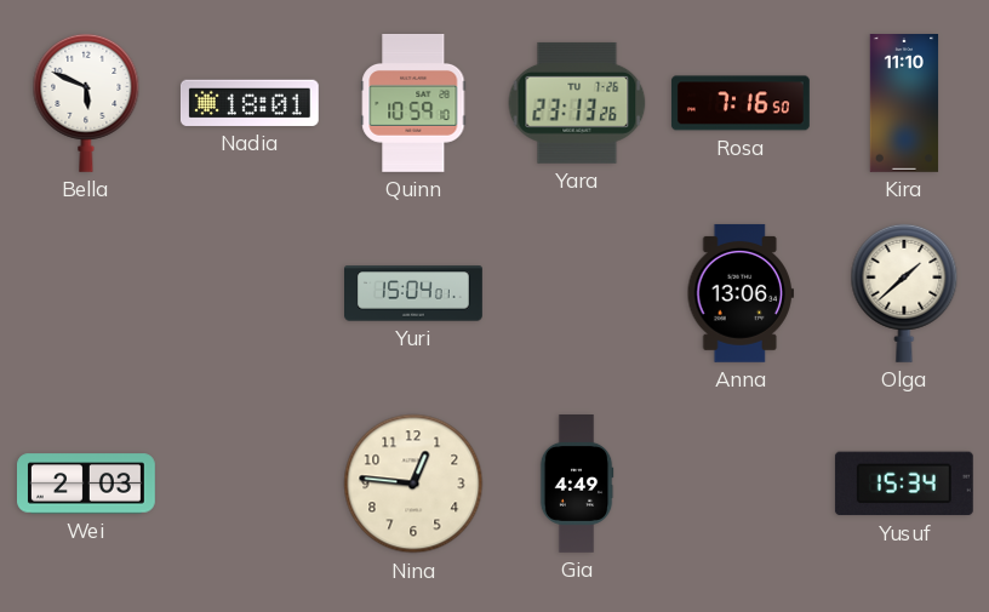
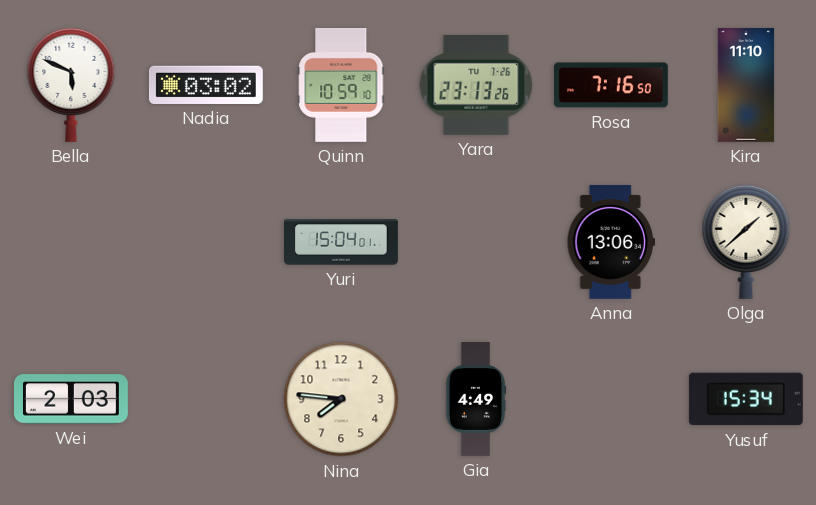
Nadia: 18:01 -> 03:02 (206, 85)
Nina: 12:46 -> 7:46 (341, 399)
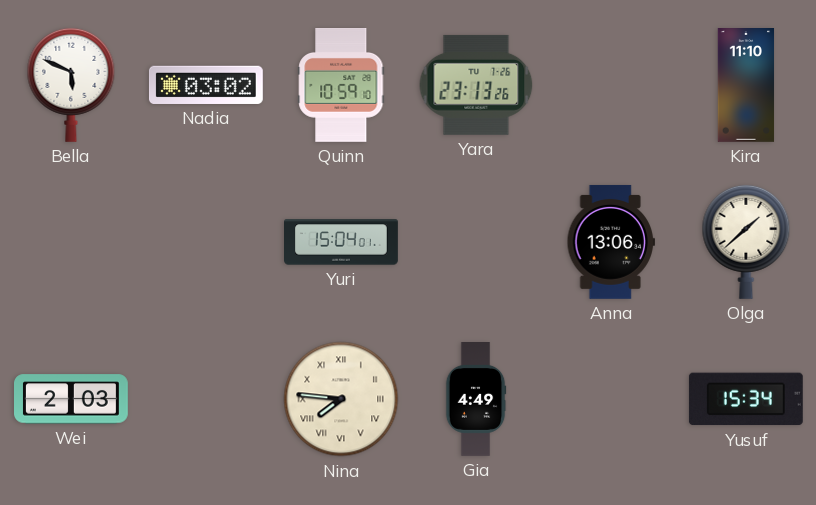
Rosa: 7:16 -> none (611, 85)
Nina numerals: Arabic -> Roman (341, 399)
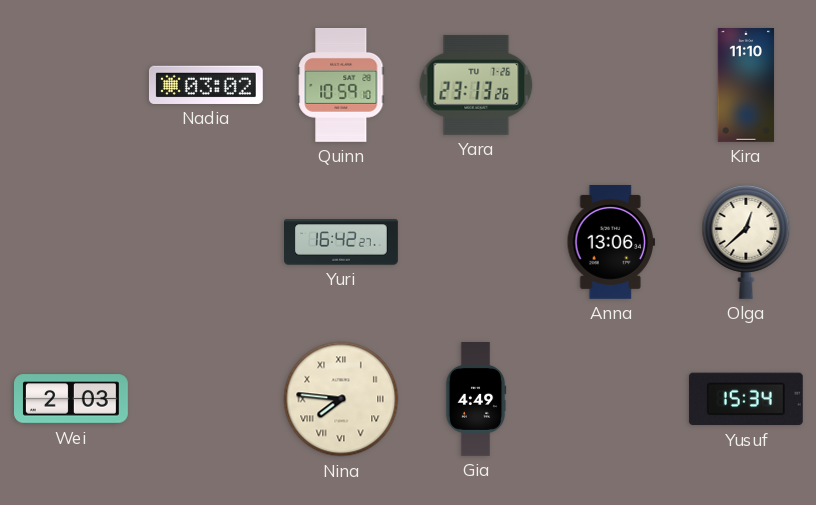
Bella: 5:49 -> none (71, 85)
Yuri: 15:04 -> 16:42 (342, 242)
Olga: 1:38 -> 12:38 (746, 242)
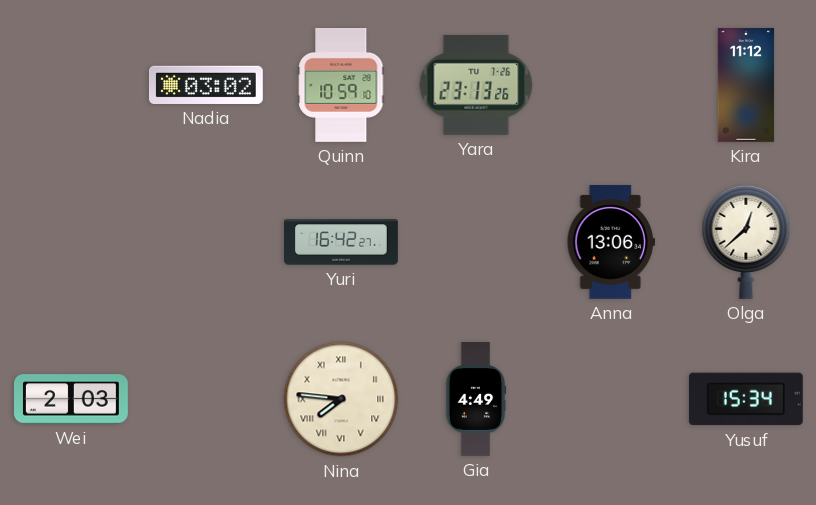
Kira: 11:10 -> 11:12 (746, 86)
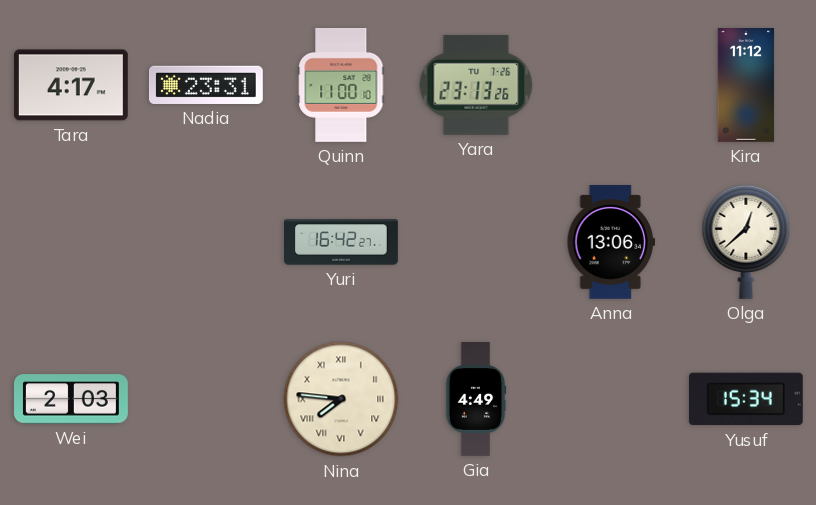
Tara: none -> 4:17 (71, 85)
Nadia: 03:02 -> 23:31 (206, 85)
Quinn: 10:59 -> 11:00 (341, 86)
